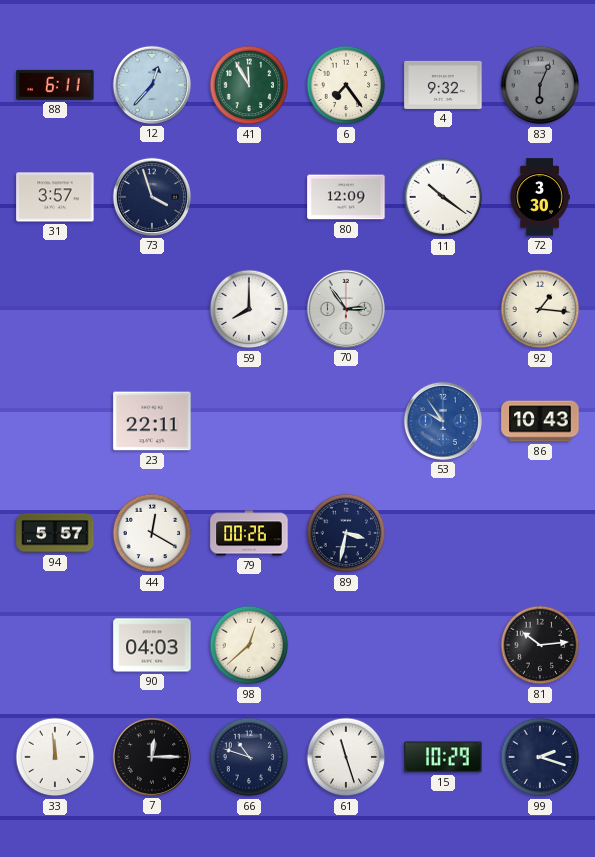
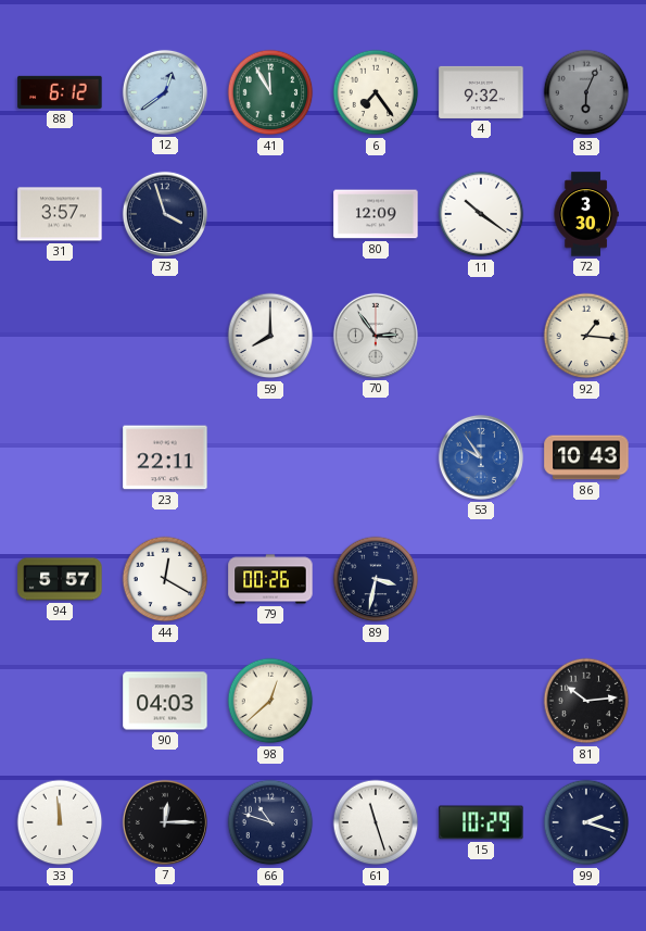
88: 6:11 -> 6:12 (60, 92)
12: 12:37 -> 12:39 (165, 92)
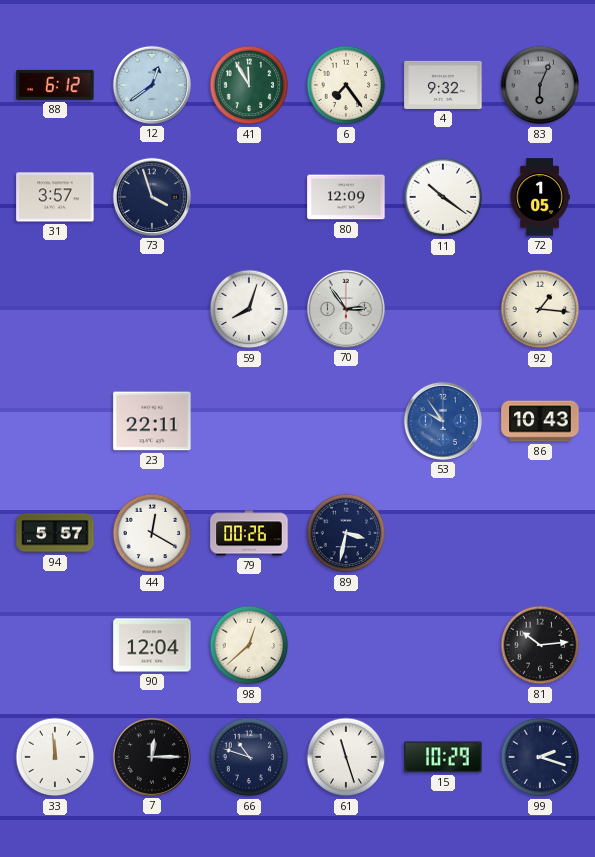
72: 3:30 -> 1:05 (540, 197)
59: 8:00 -> 8:03 (249, 309)
90: 04:03 -> 12:04 (152, 645)
